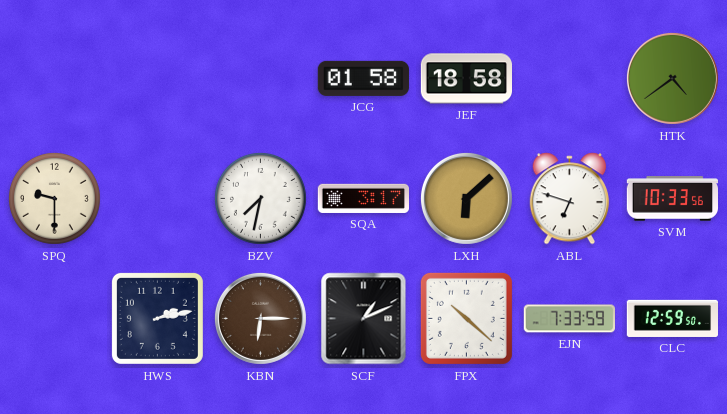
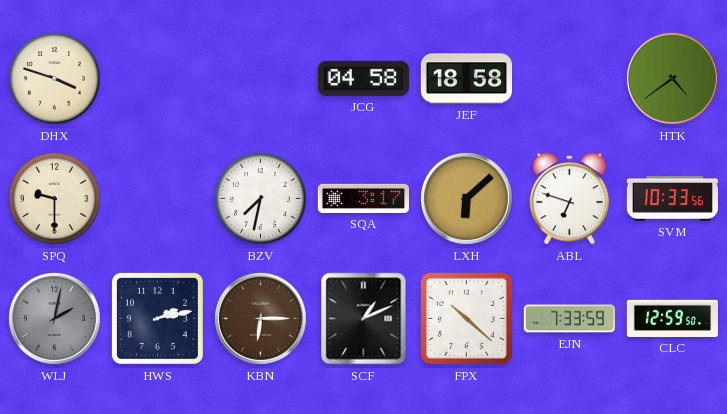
DHX: none -> 3:48 (54, 78)
JCG: 01:58 -> 04:58 (363, 78)
WLJ: none -> 2:02 (54, 318)
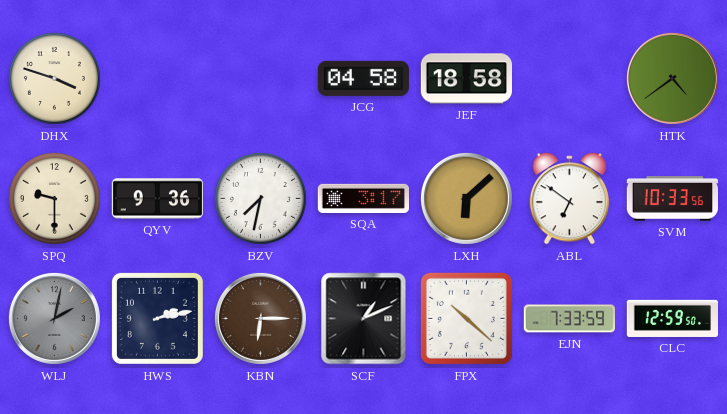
QYV: none -> 9:36 (157, 199)
ABL: 6:48 -> 6:51 (570, 199)
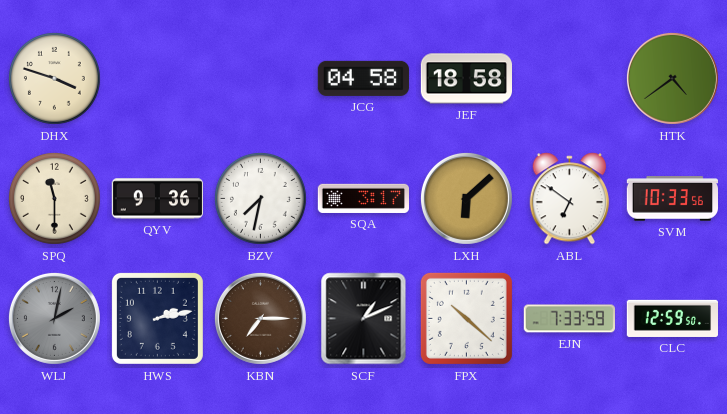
SPQ: 9:30 -> 11:30 (54, 198)
KBN: 6:15 -> 7:15 (260, 318)
